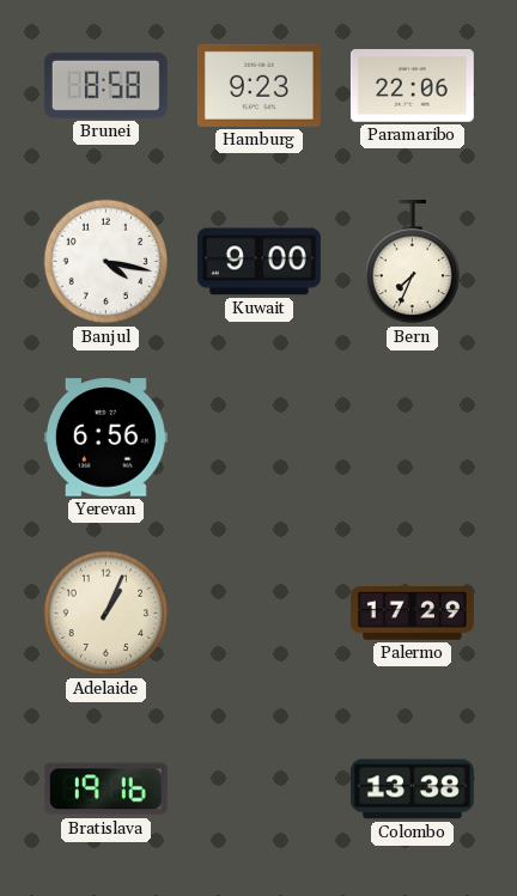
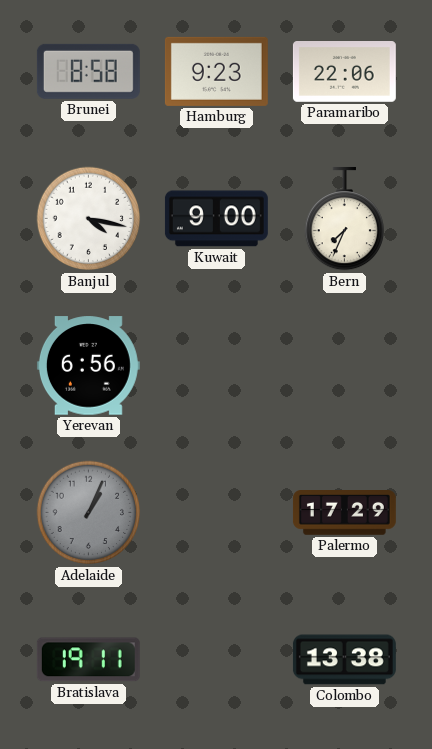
Adelaide dial: cream -> grey (89, 513)
Bratislava: 19:16 -> 19:11 (88, 660)
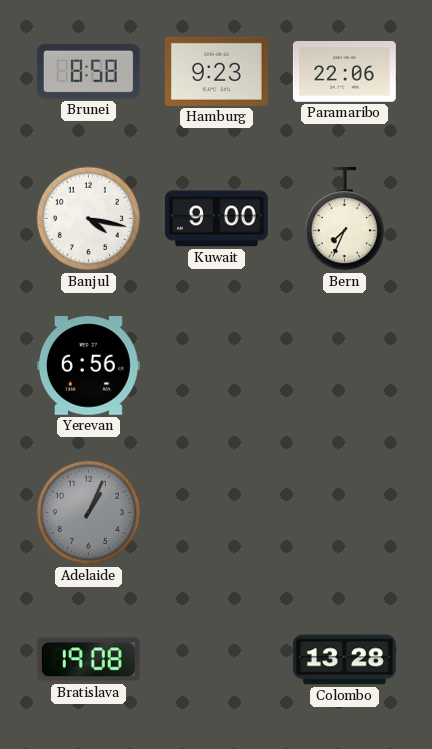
Palermo: 17:29 -> none (344, 513)
Bratislava: 19:11 -> 19:08 (88, 660)
Colombo: 13:38 -> 13:28 (344, 660)
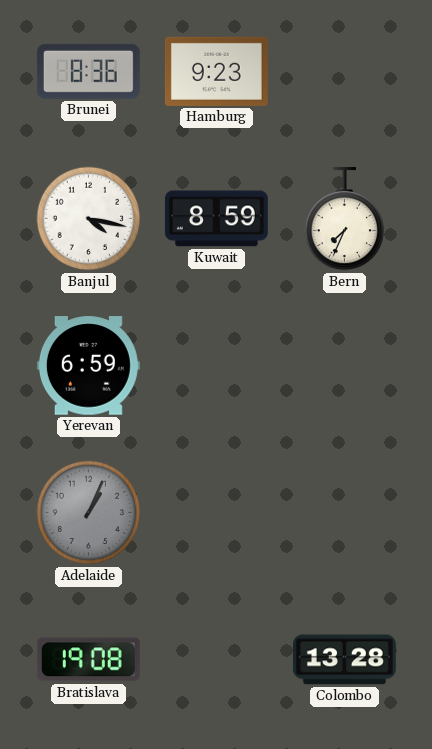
Brunei: 8:58 -> 8:36 (88, 71)
Paramaribo: 22:06 -> none (344, 72)
Kuwait: 9:00 -> 8:59 (216, 219)
Yerevan: 6:56 -> 6:59 (88, 366)
